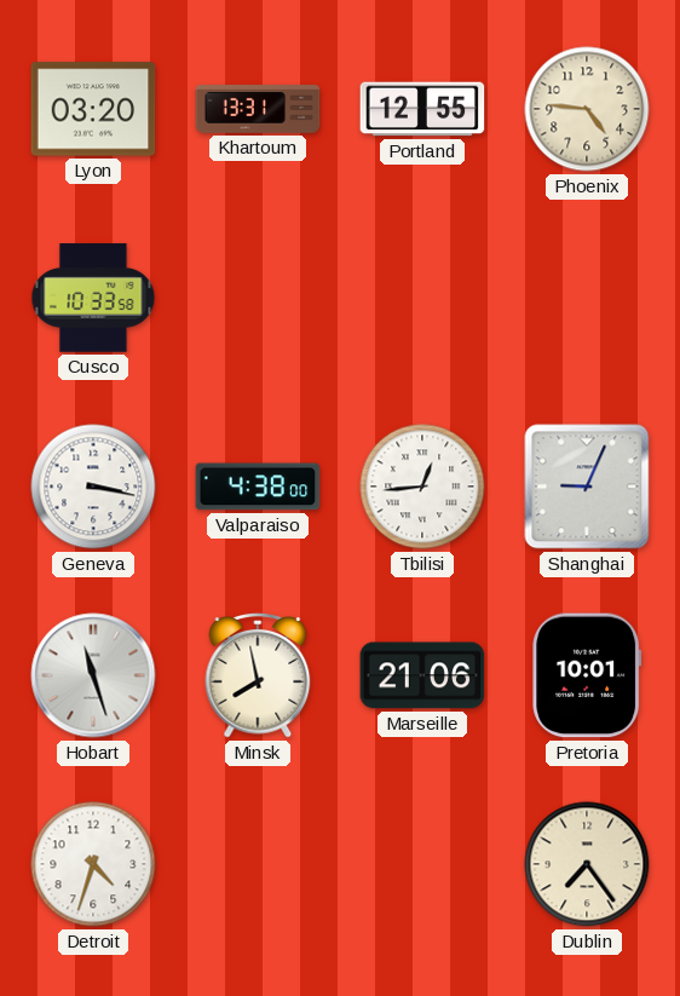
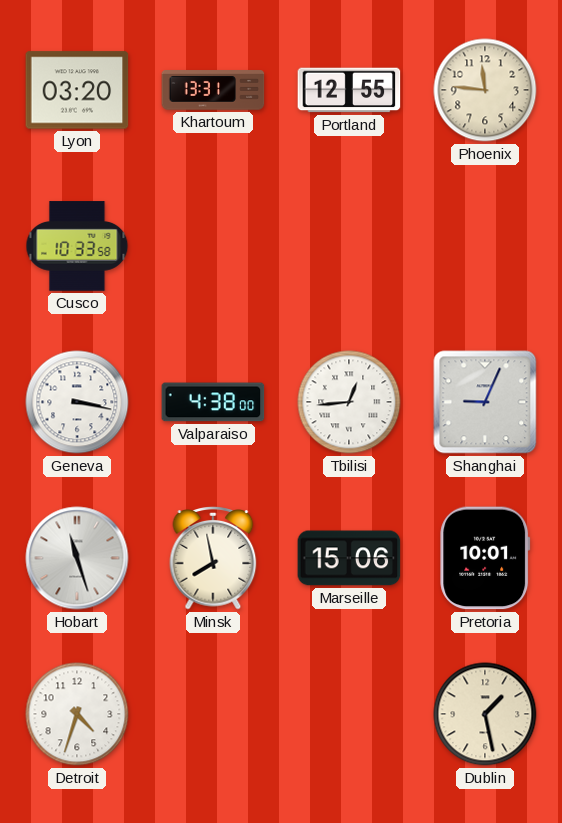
Phoenix: 4:46 -> 11:46 (485, 90)
Marseille: 21:06 -> 15:06 (349, 558)
Dublin: 7:24 -> 1:28 (485, 714)
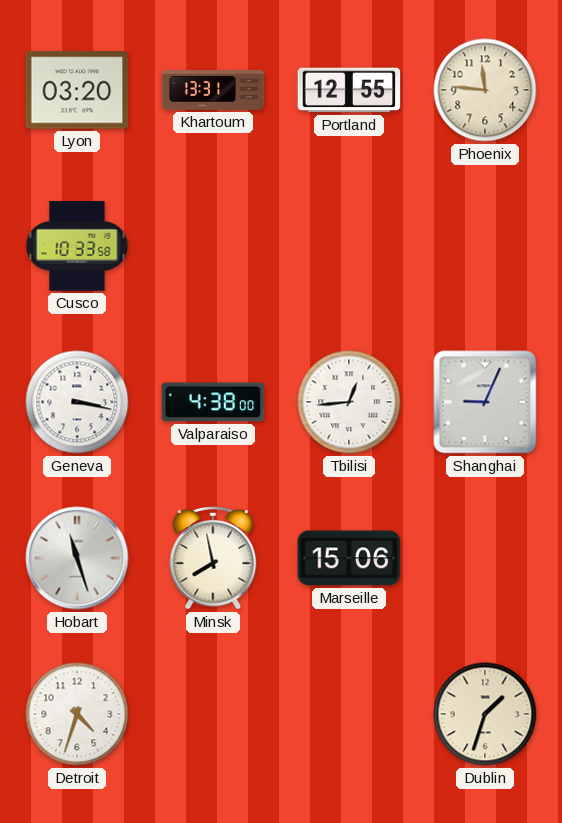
Pretoria: 10:01 -> none (485, 558)
Dublin: 1:28 -> 1:33 (485, 714)
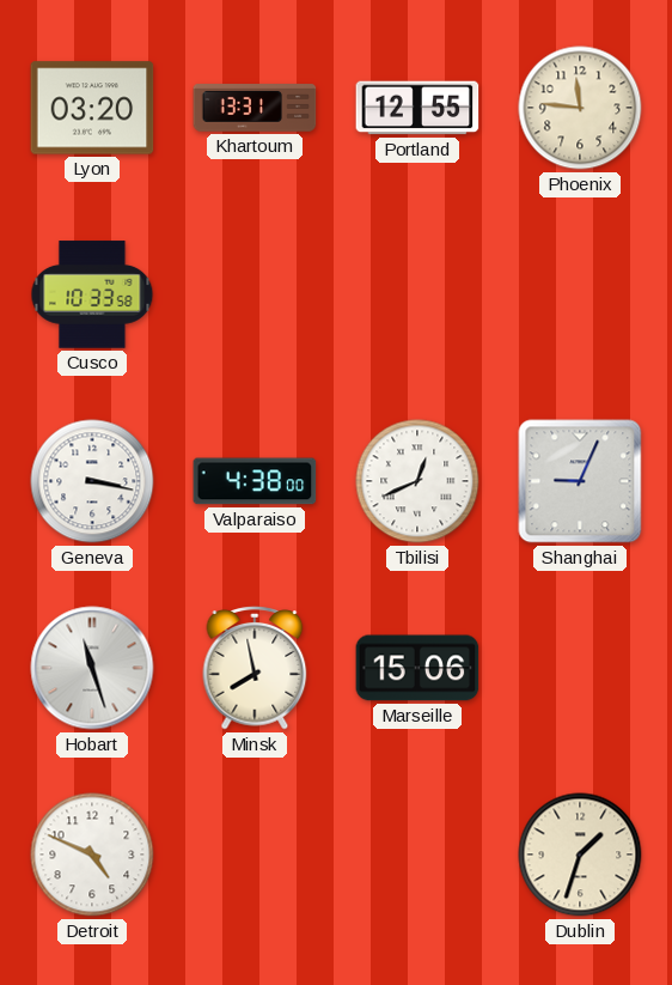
Tbilisi: 12:44 -> 12:41 (417, 481)
Detroit: 4:33 -> 4:49 (92, 855)
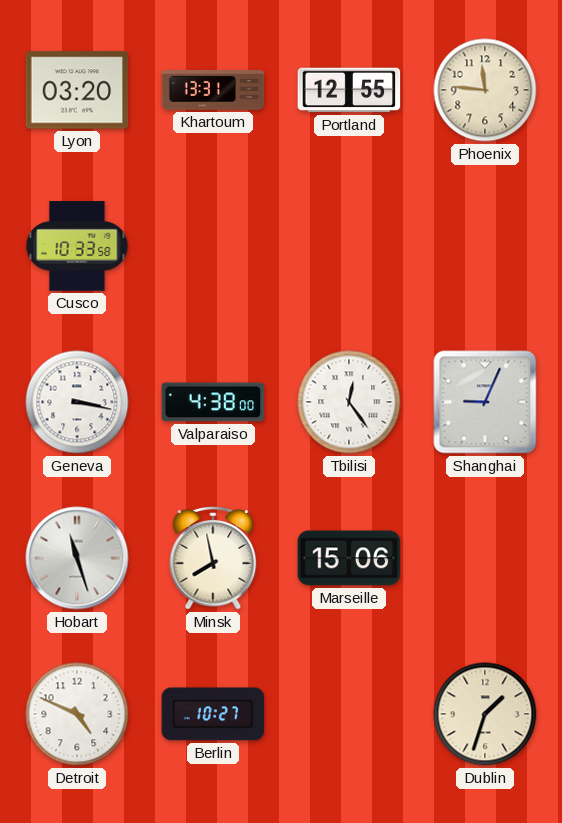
Tbilisi: 12:41 -> 12:24 (349, 402)
Berlin: none -> 10:27 (213, 714)
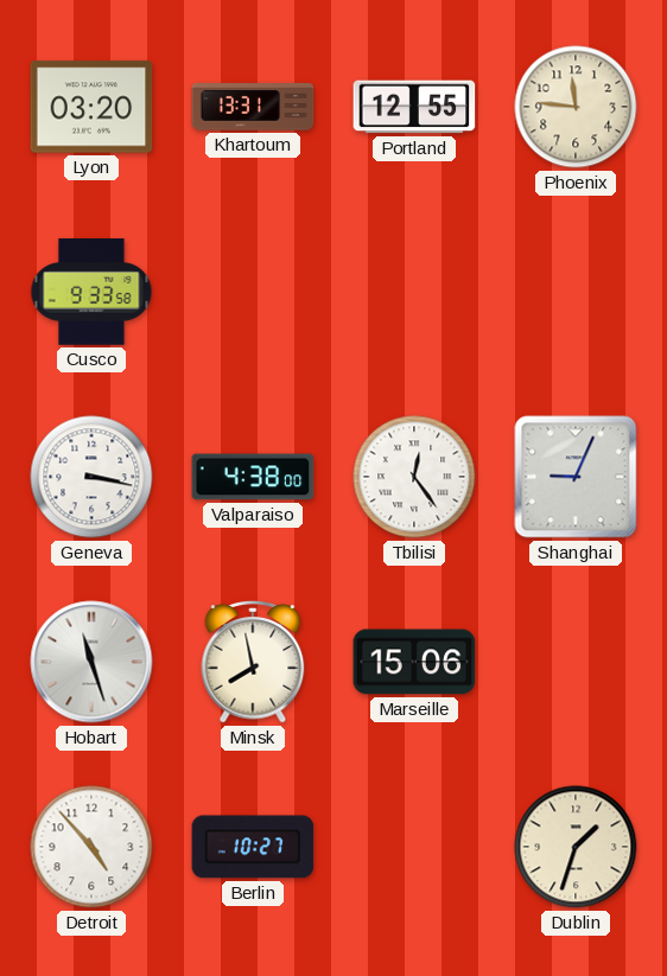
Cusco: 10:33 -> 9:33 (91, 292)
Detroit: 4:49 -> 4:53 (91, 847)
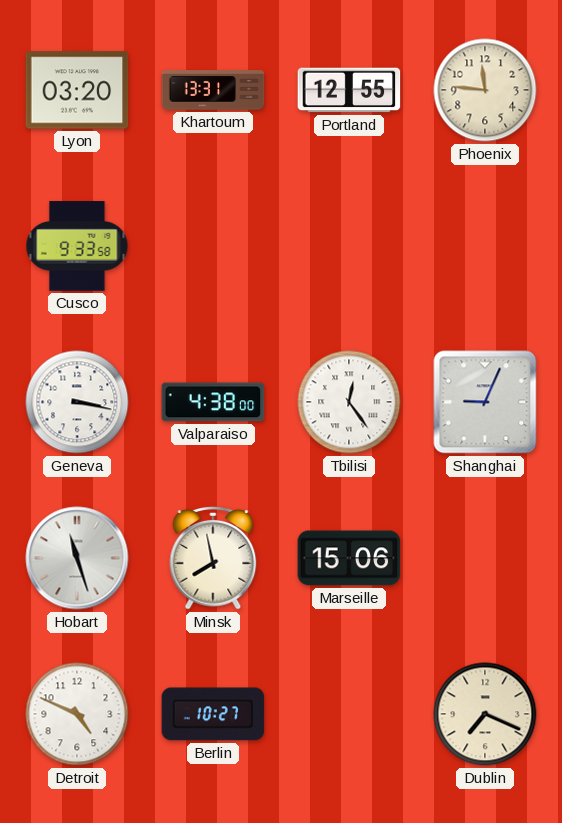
Detroit: 4:53 -> 4:49 (77, 714)
Dublin: 1:33 -> 7:19 (485, 714)
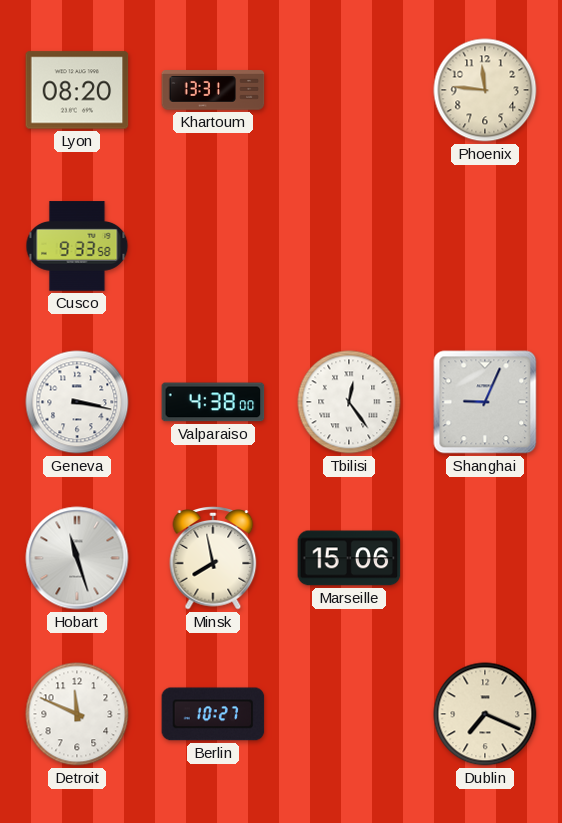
Lyon: 03:20 -> 08:20 (77, 90)
Portland: 12:55 -> none (349, 90)
Detroit: 4:49 -> 11:49 (77, 714)
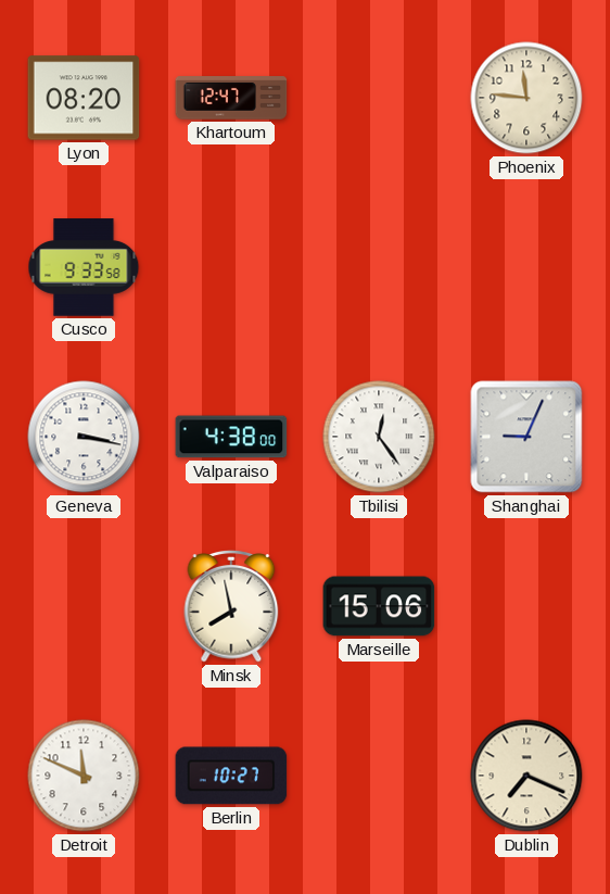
Khartoum: 13:31 -> 12:47 (231, 98)
Hobart: 11:27 -> none (77, 558)
